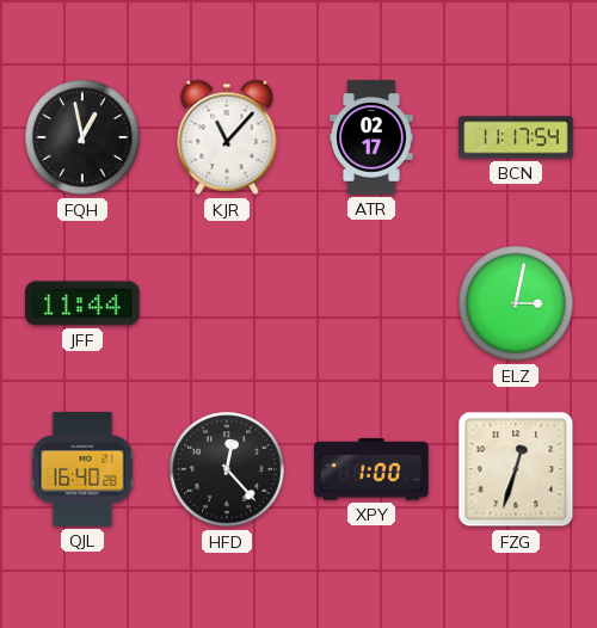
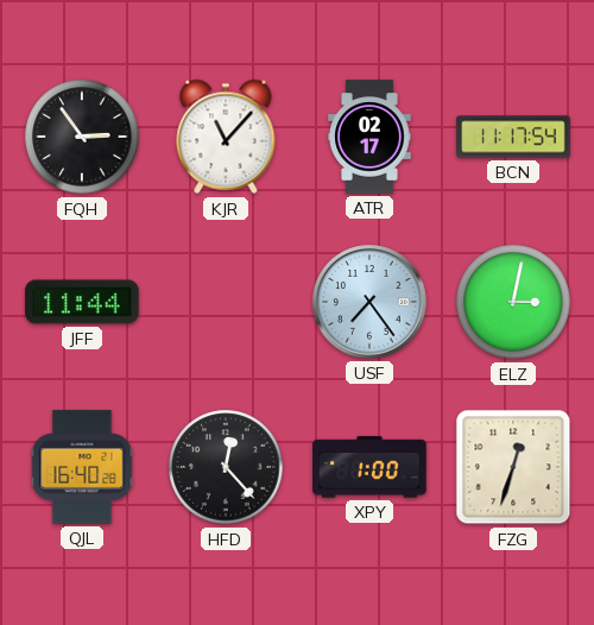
FQH: 12:58 -> 2:54 (82, 137)
USF: none -> 7:24 (371, 303)
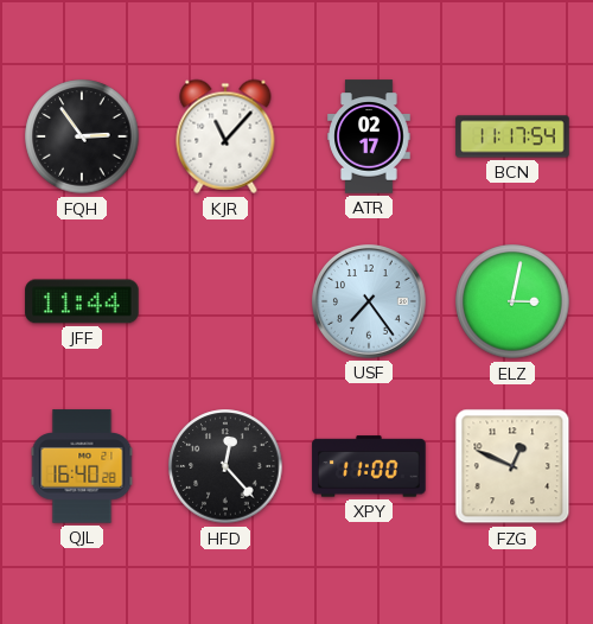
XPY: 1:00 -> 11:00 (369, 466)
FZG: 12:33 -> 12:49 (512, 466)
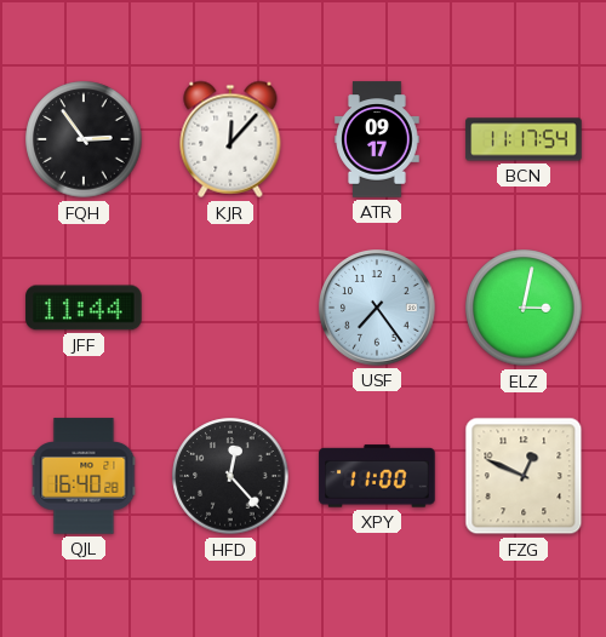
KJR: 11:07 -> 12:07 (230, 139)
ATR: 02:17 -> 09:17 (377, 139)
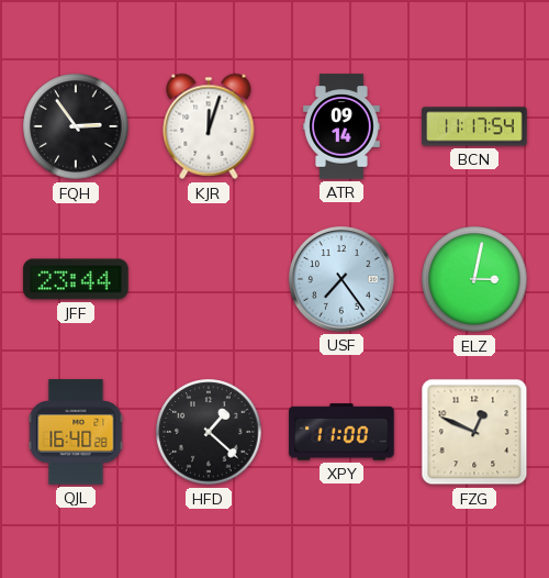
KJR: 12:07 -> 12:03 (209, 126)
ATR: 09:17 -> 09:14 (341, 126)
JFF: 11:44 -> 23:44 (76, 279)
HFD: 12:23 -> 1:22 (209, 432)
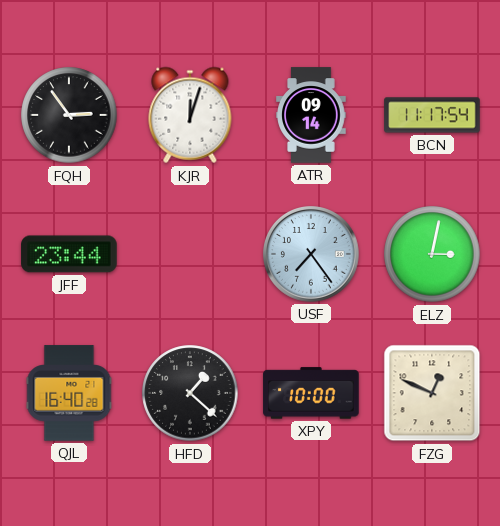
XPY: 11:00 -> 10:00 (311, 393)
